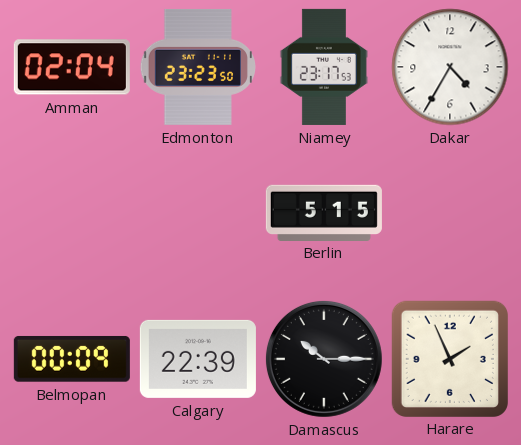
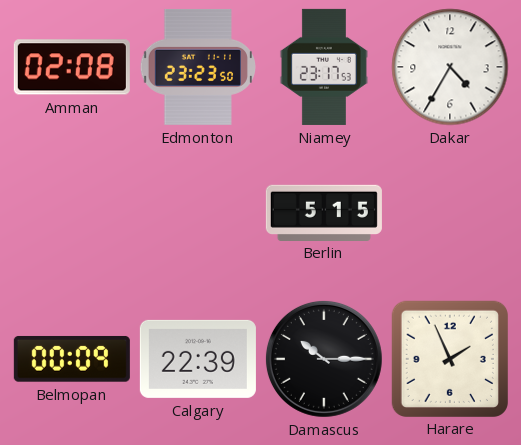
Amman: 02:04 -> 02:08 (72, 67)
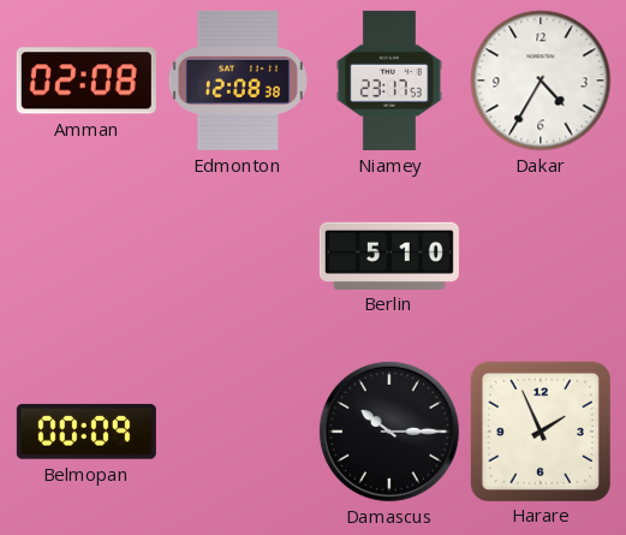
Edmonton: 23:23 -> 12:08 (237, 81)
Berlin: 5:15 -> 5:10 (389, 255)
Calgary: 22:39 -> none (198, 359)
